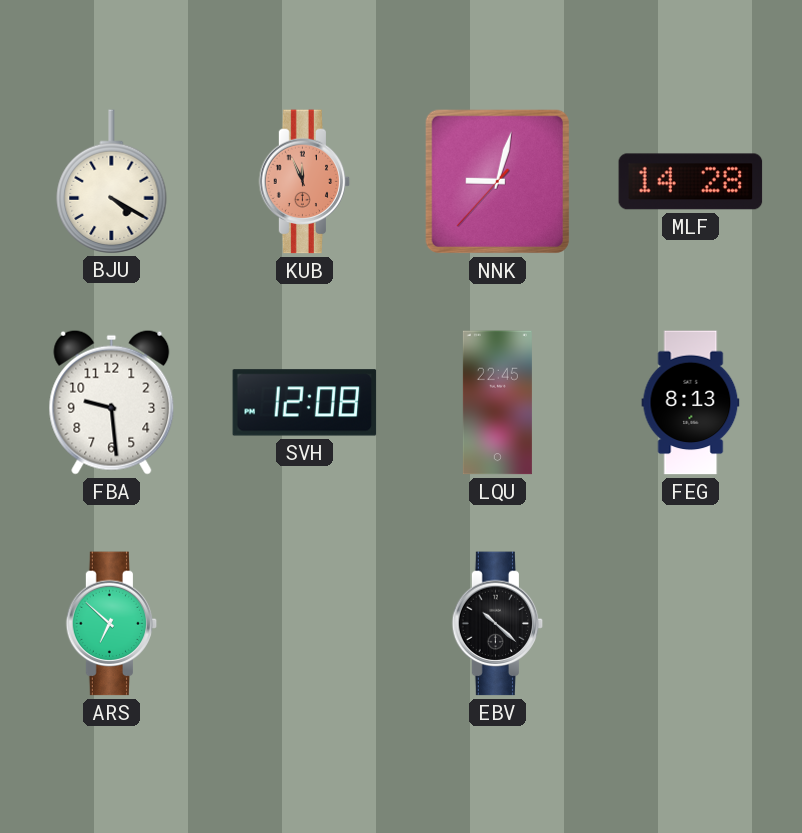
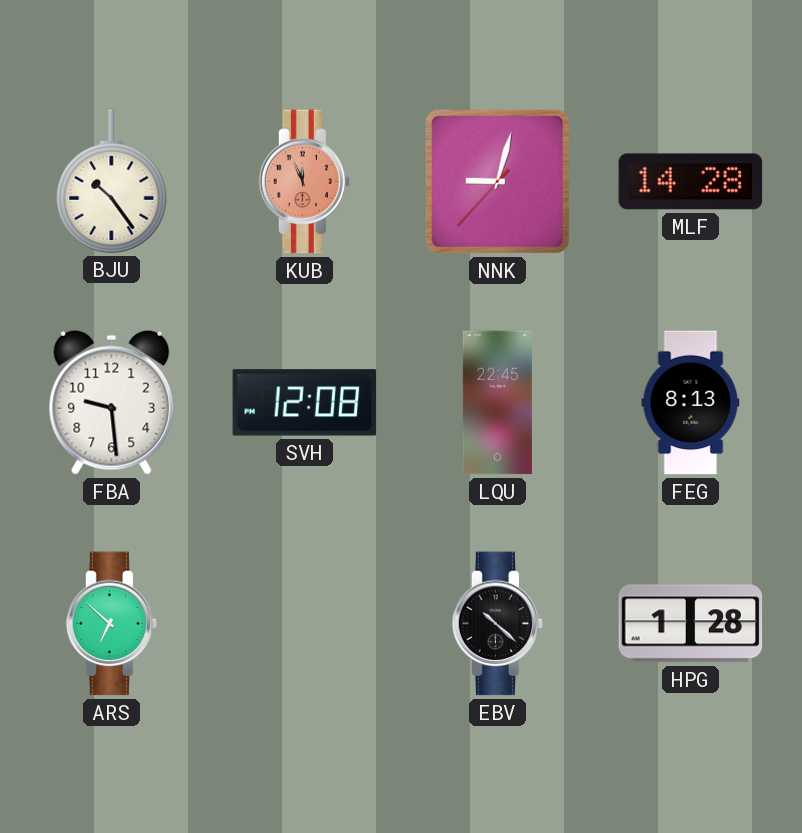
BJU: 4:20 -> 10:24 (112, 181)
HPG: none -> 1:28 (691, 624)
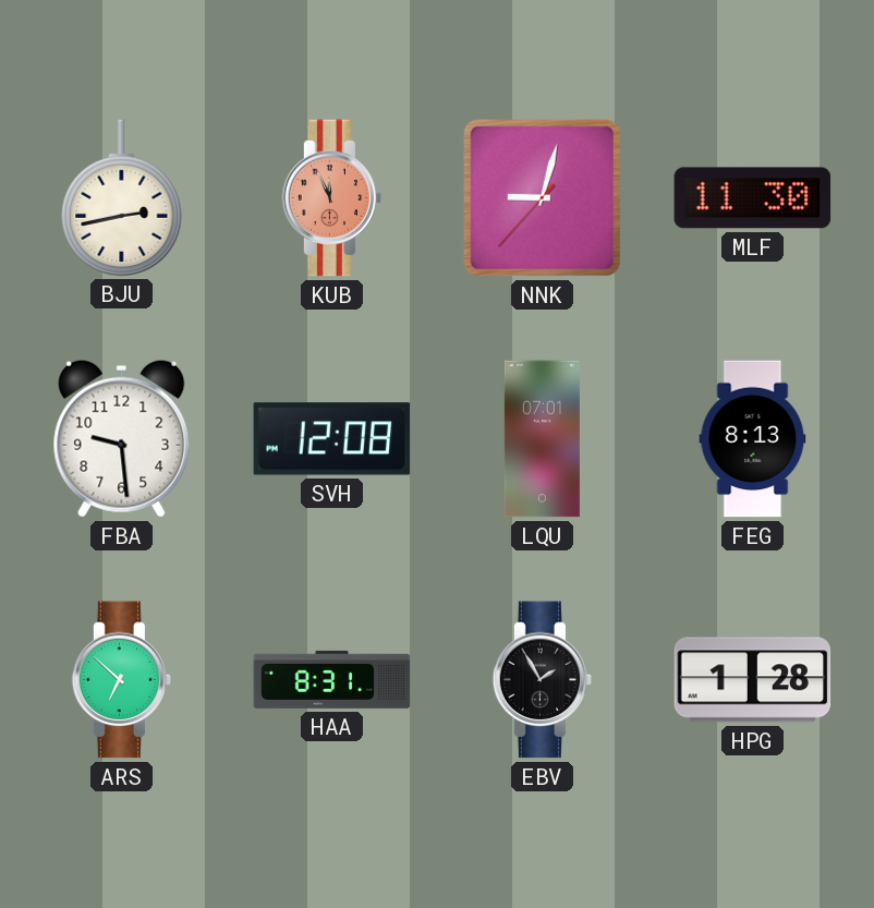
BJU: 10:24 -> 2:43 (122, 197)
MLF: 14:28 -> 11:30 (753, 198)
LQU: 22:45 -> 07:01 (542, 439)
HAA: none -> 8:31 (332, 679)
EBV: 10:22 -> 1:55 (543, 680)
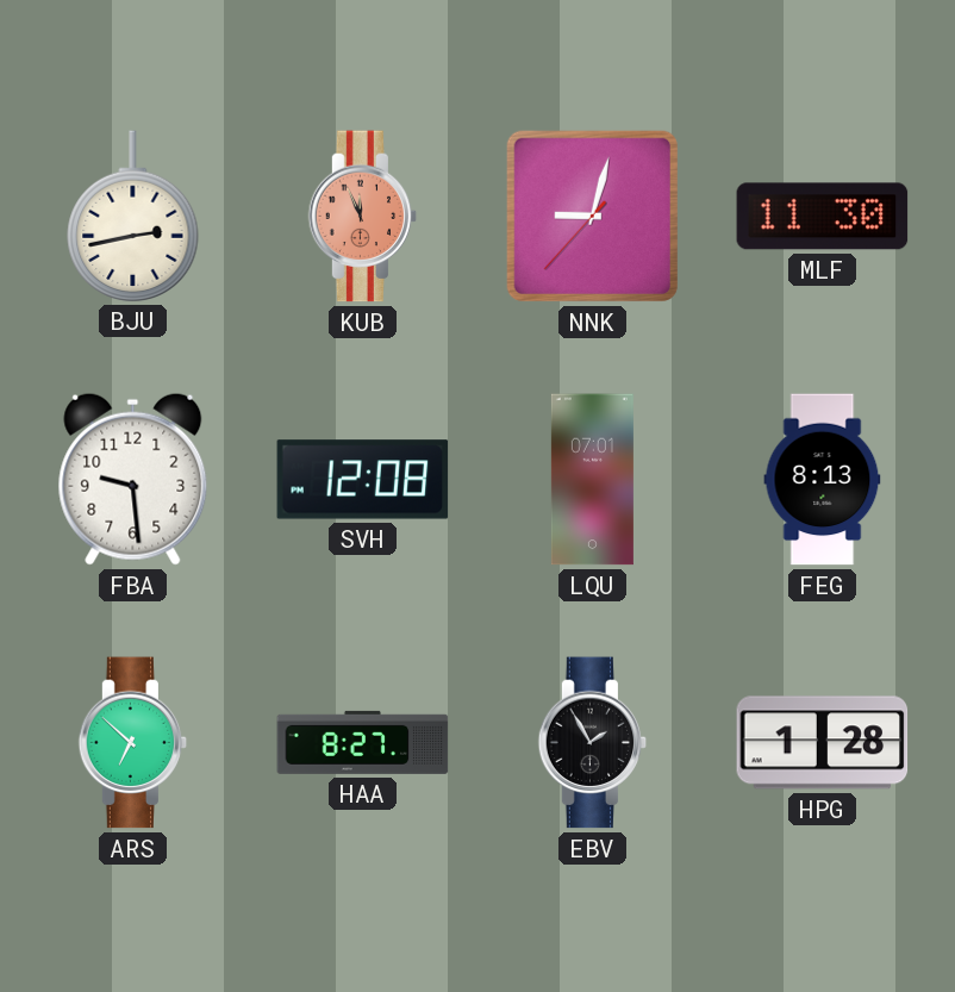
HAA: 8:31 -> 8:27 (363, 742)
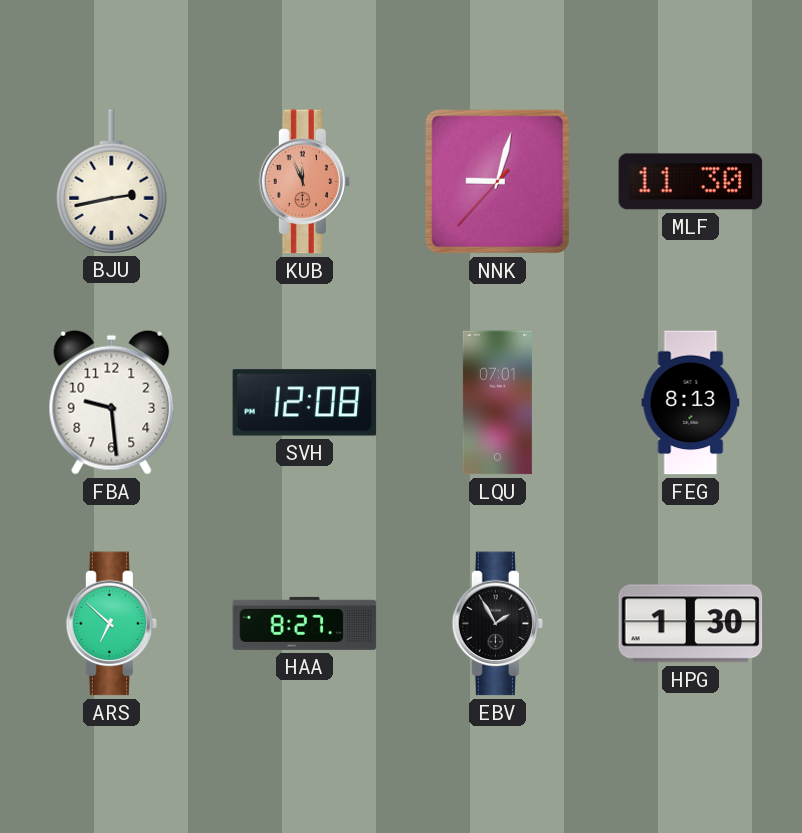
HPG: 1:28 -> 1:30 (691, 624)
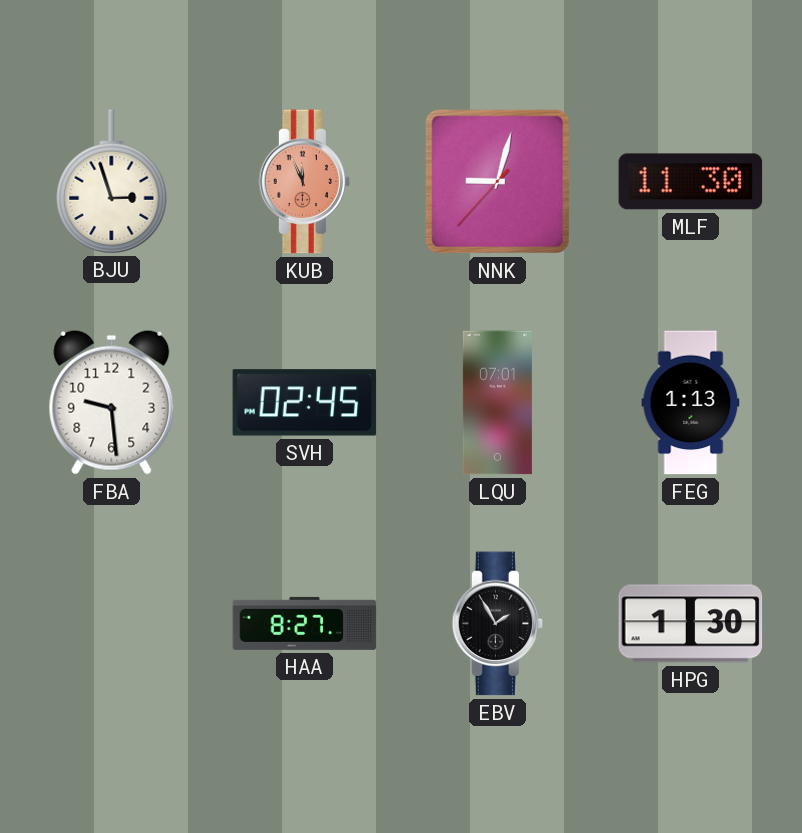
BJU: 2:43 -> 2:57 (112, 181)
SVH: 12:08 -> 02:45 (305, 403)
FEG: 8:13 -> 1:13 (691, 403)
ARS: 6:52 -> none (112, 624)
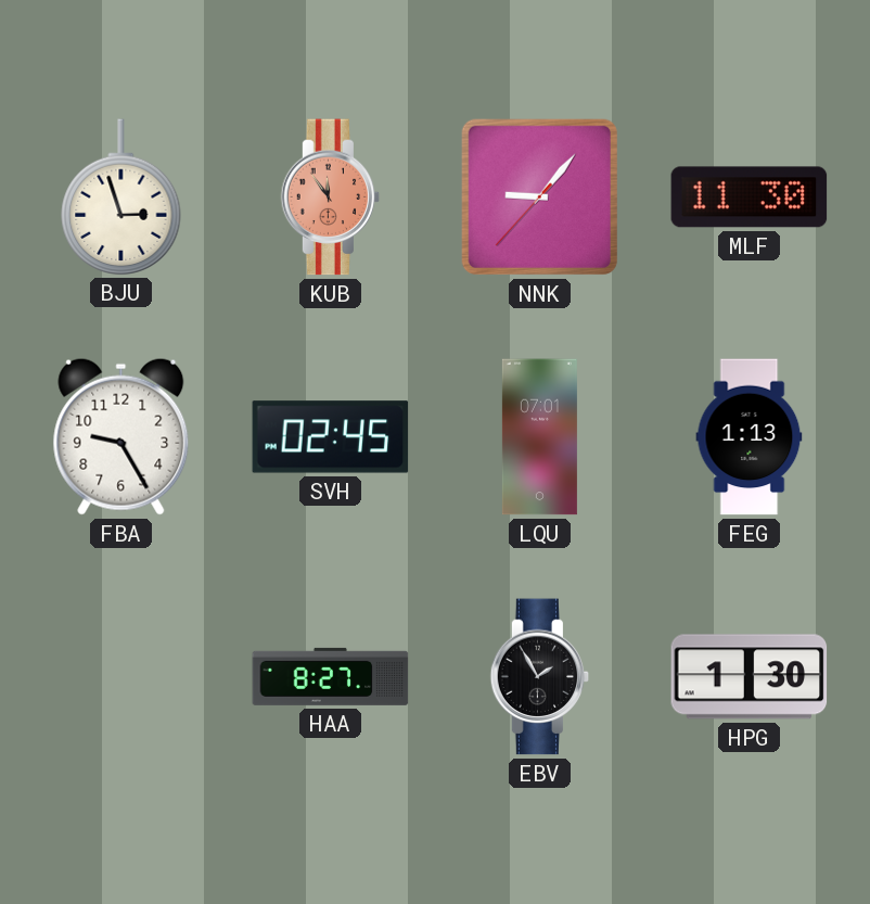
KUB: 11:56 -> 11:54 (331, 198)
NNK: 9:02 -> 9:06 (539, 196)
FBA: 9:29 -> 9:25 (121, 436)
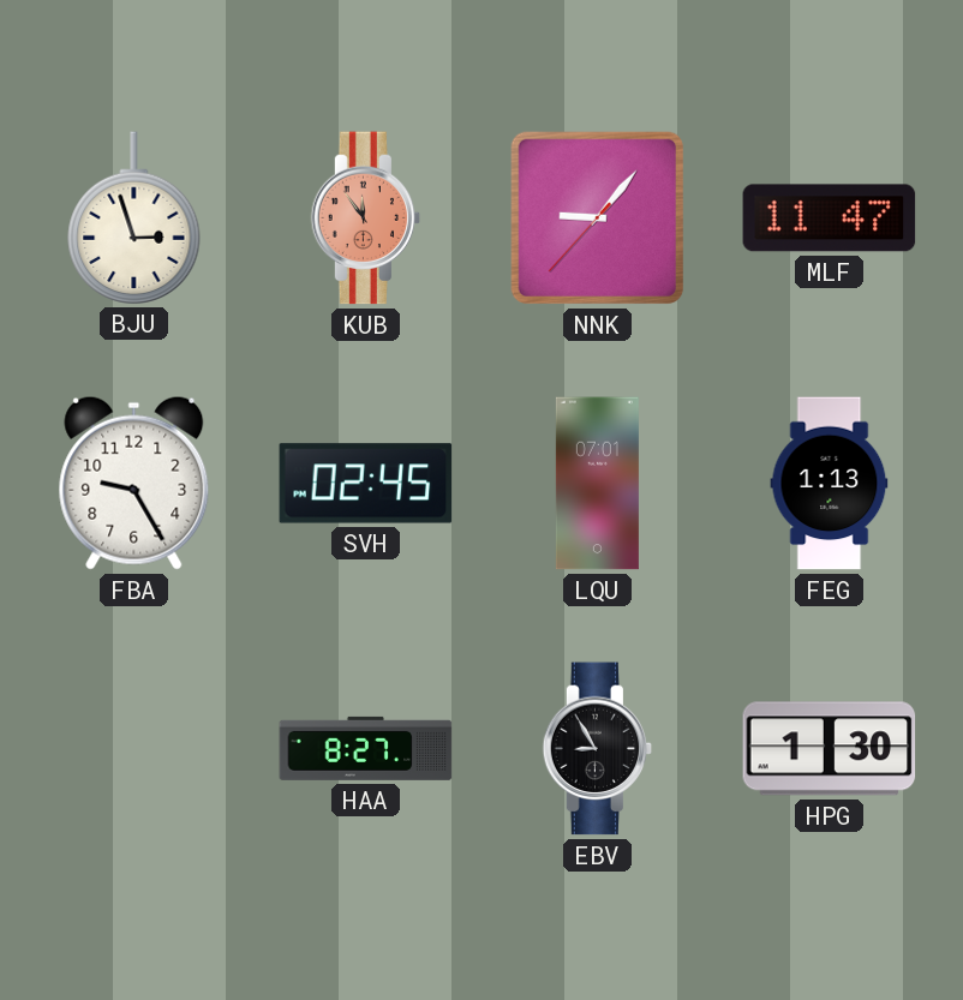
MLF: 11:30 -> 11:47 (830, 218)
EBV: 1:55 -> 8:55 (598, 749)
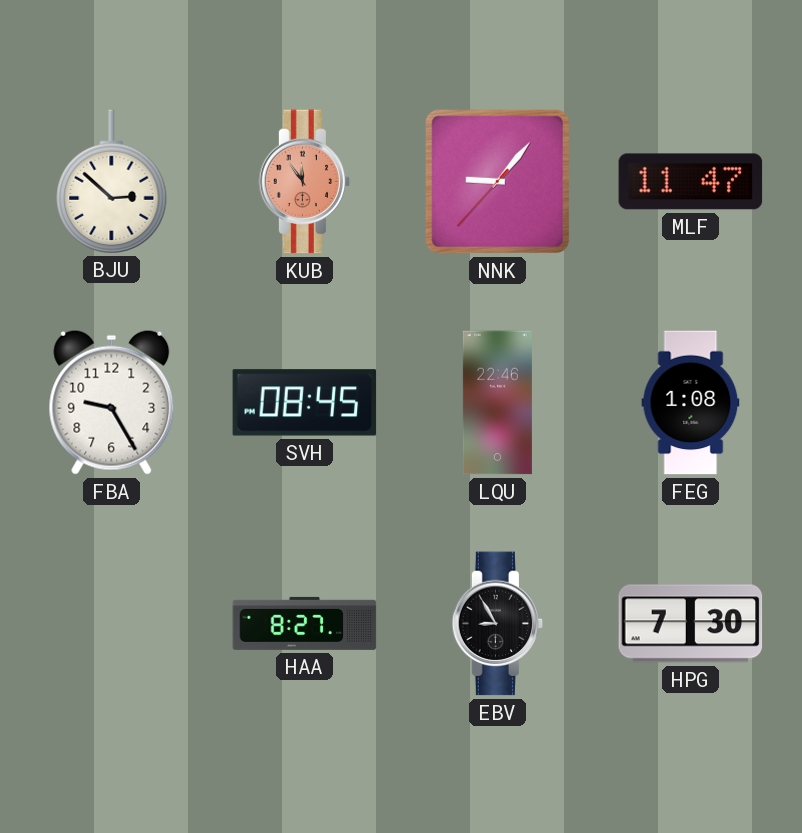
BJU: 2:57 -> 2:52 (112, 181)
SVH: 02:45 -> 08:45 (305, 403)
LQU: 07:01 -> 22:46 (497, 403)
FEG: 1:13 -> 1:08 (691, 403)
HPG: 1:30 -> 7:30 (691, 624)
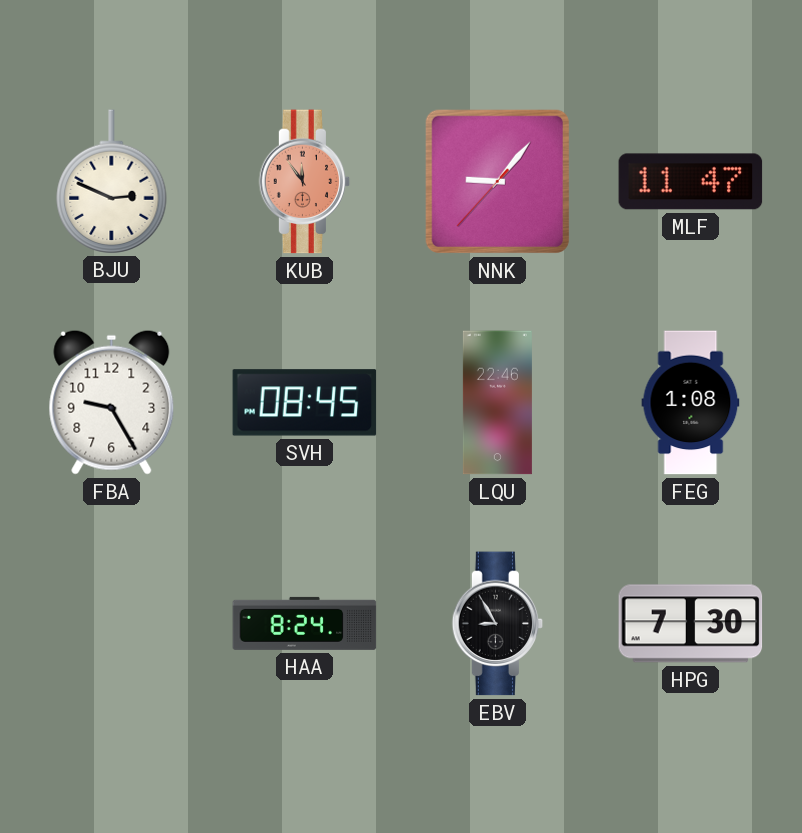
BJU: 2:52 -> 2:49 (112, 181)
HAA: 8:27 -> 8:24 (305, 623)
